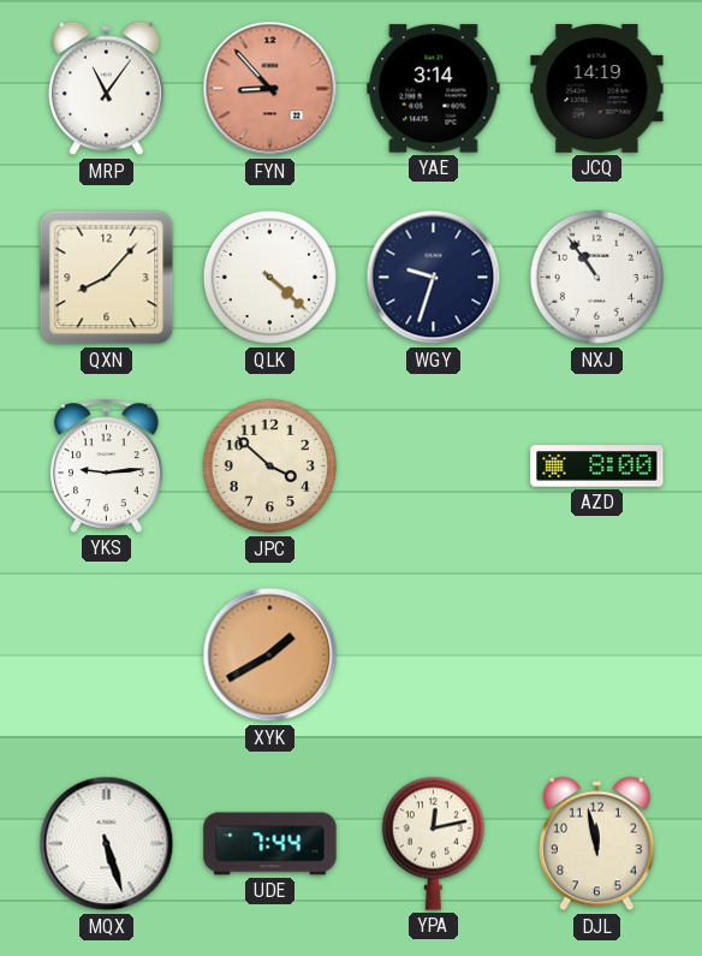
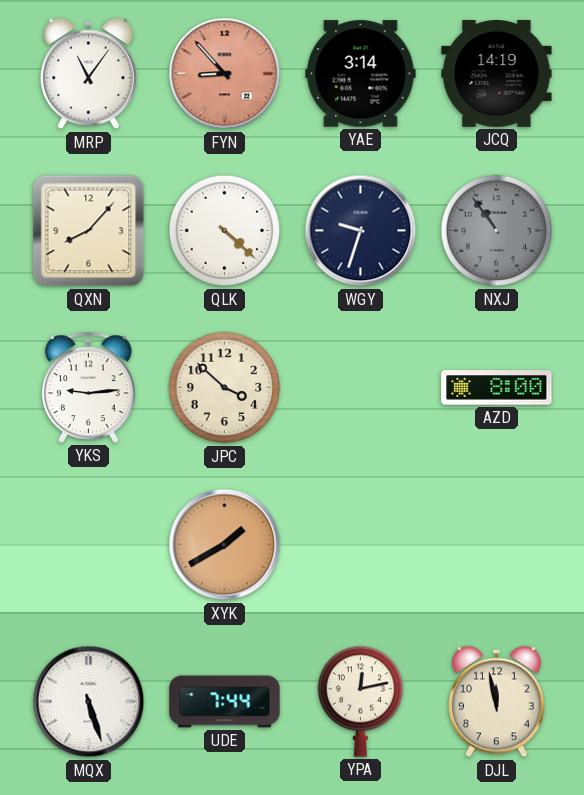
NXJ dial: white -> grey (497, 231)
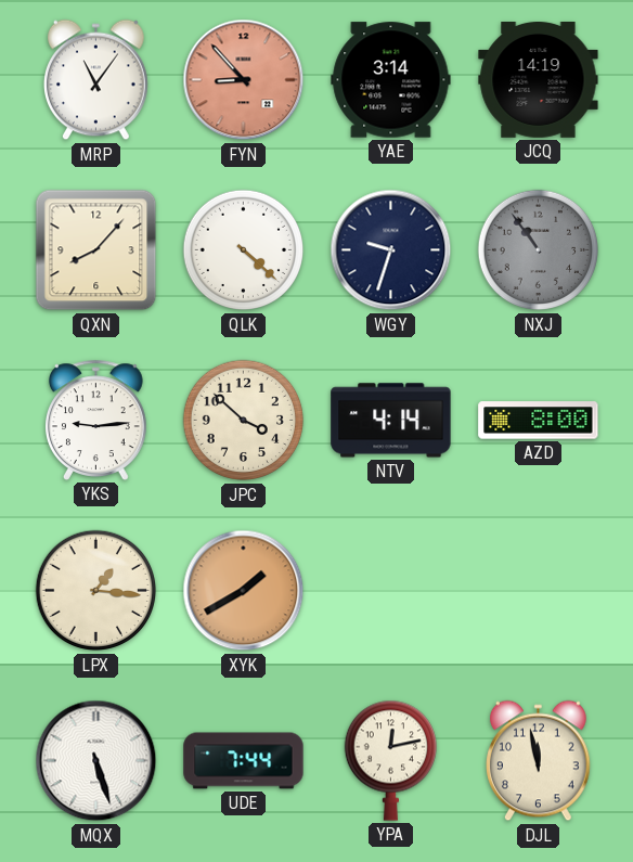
NTV: none -> 4:14 (391, 421)
LPX: none -> 1:16 (96, 591)
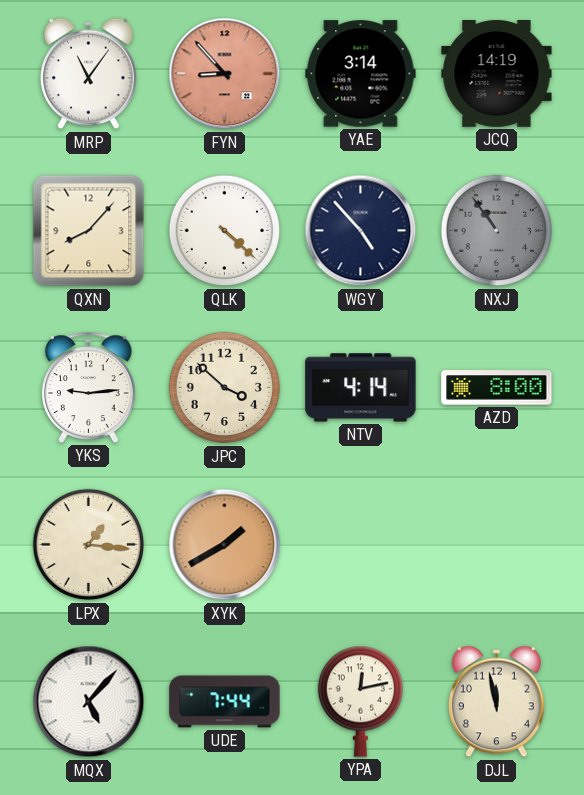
WGY: 9:33 -> 4:53 (361, 231)
MQX: 5:27 -> 5:07 (89, 702)
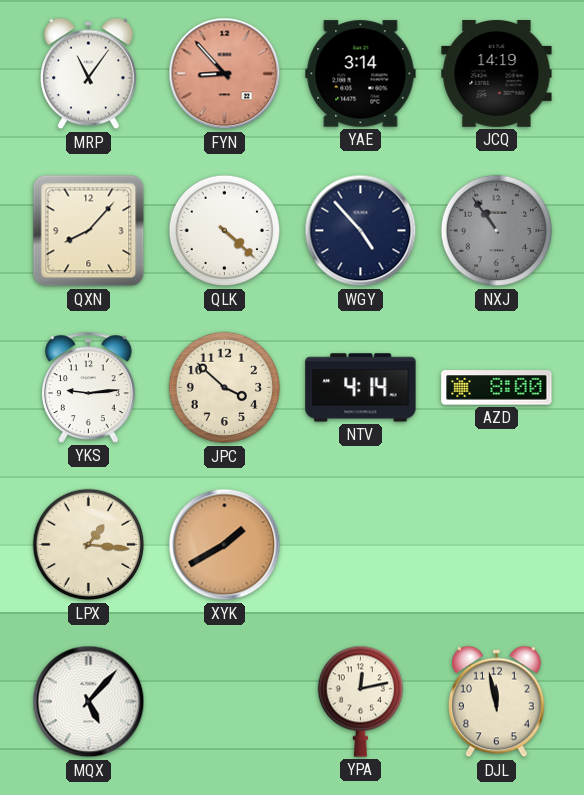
UDE: 7:44 -> none (225, 702)
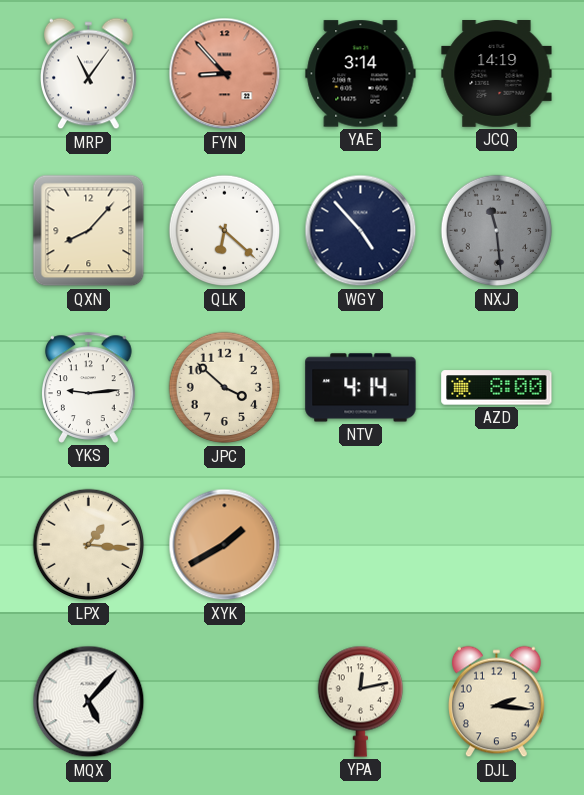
QLK: 4:22 -> 6:22 (225, 231)
NXJ: 10:54 -> 11:29 (497, 231)
DJL: 11:58 -> 2:16 (497, 702)
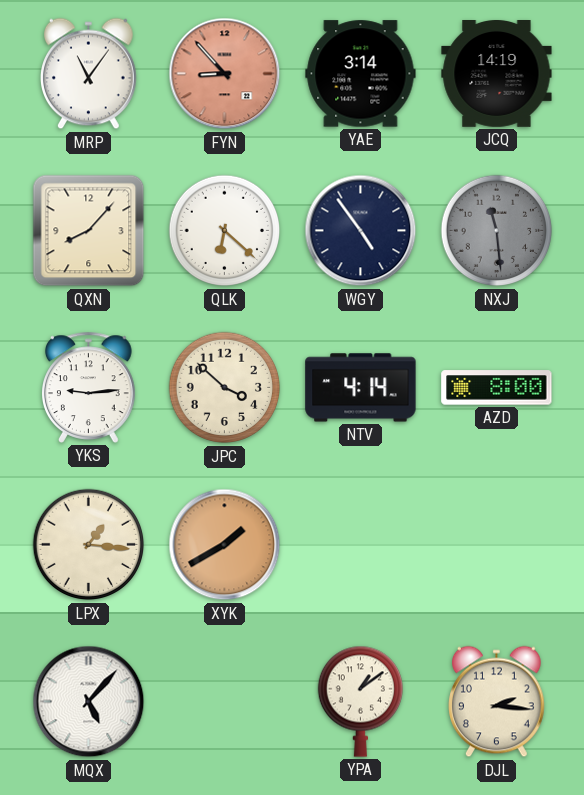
WGY: 4:53 -> 4:54 (361, 231)
YPA: 12:13 -> 1:09 (360, 701)
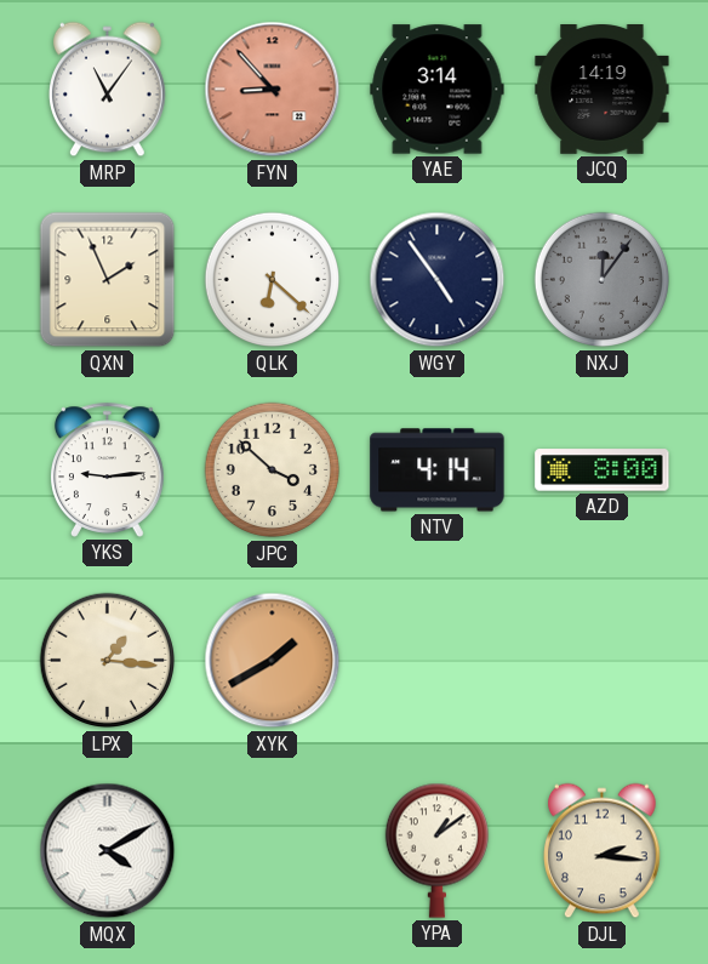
QXN: 8:07 -> 1:56 (108, 280)
NXJ: 11:29 -> 12:06 (603, 280)
MQX: 5:07 -> 4:10 (108, 851)
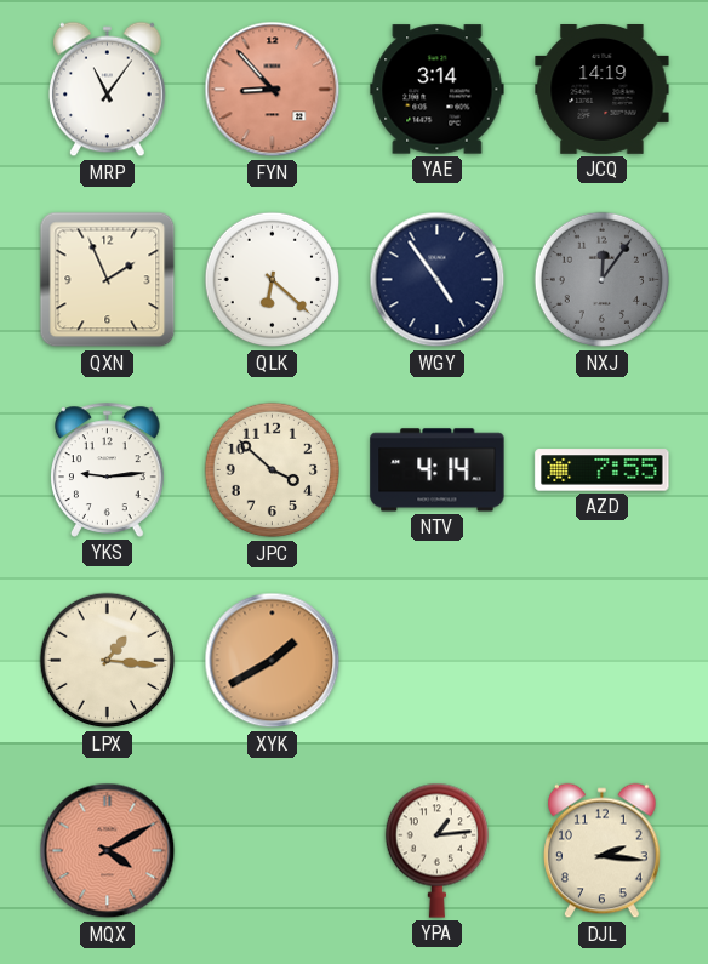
AZD: 8:00 -> 7:55 (603, 470)
MQX dial: white -> salmon (108, 851)
YPA: 1:09 -> 1:14 (436, 850)
